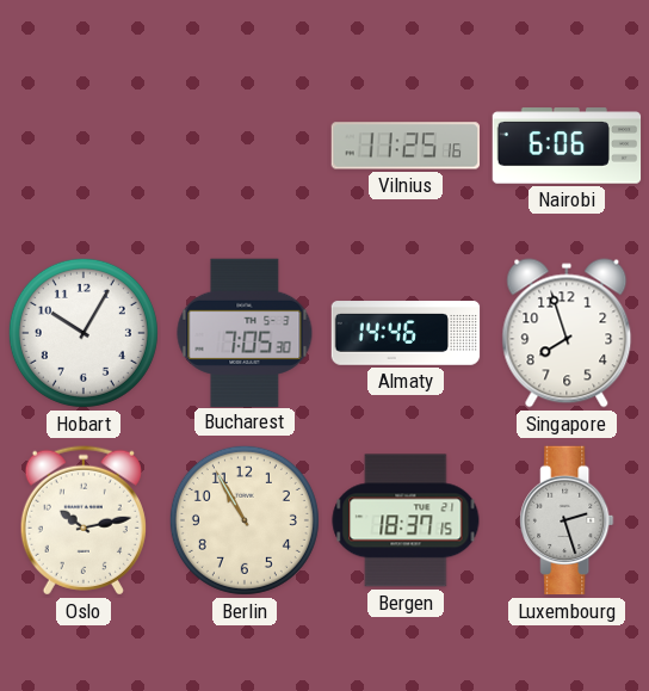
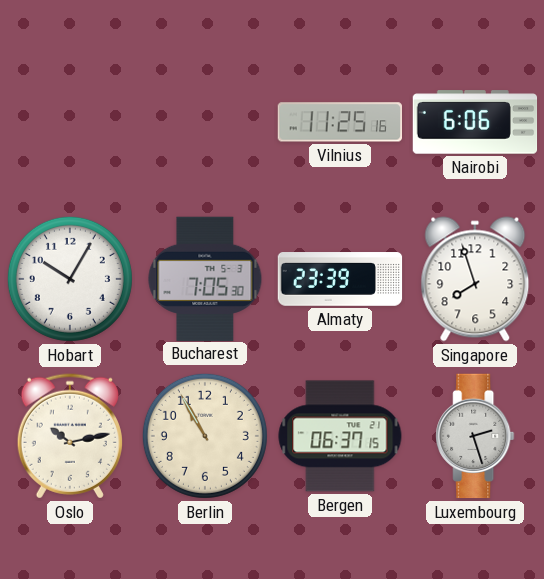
Almaty: 14:46 -> 23:39 (340, 279)
Bergen: 18:37 -> 06:37 (340, 436)
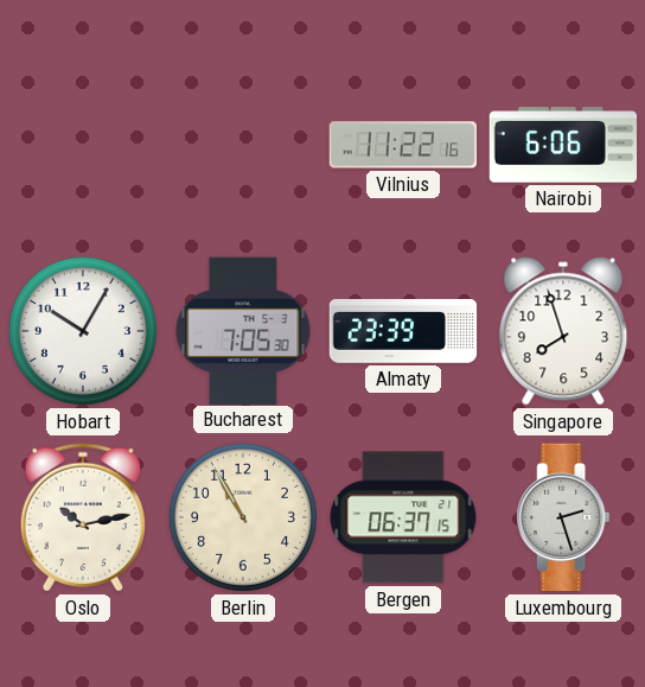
Vilnius: 11:25 -> 11:22 (402, 145)
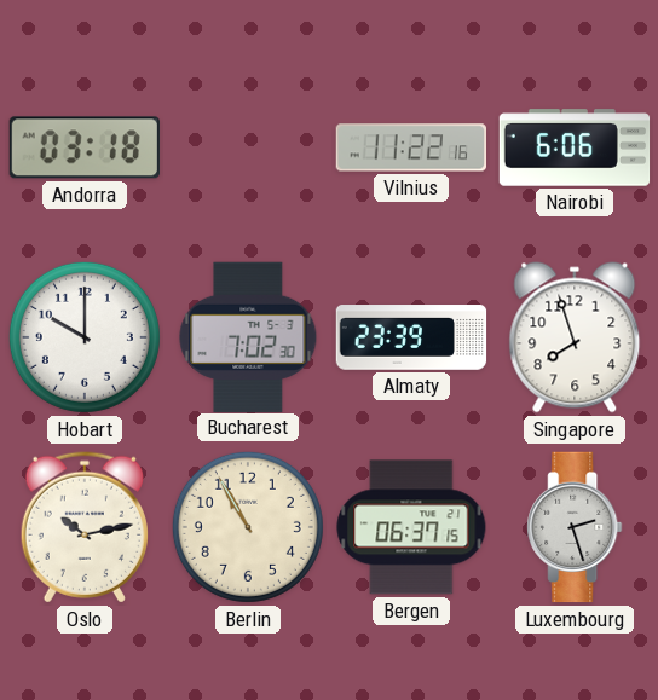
Andorra: none -> 03:18 (85, 147)
Hobart: 10:05 -> 10:00 (85, 337)
Bucharest: 7:05 -> 7:02 (248, 336)
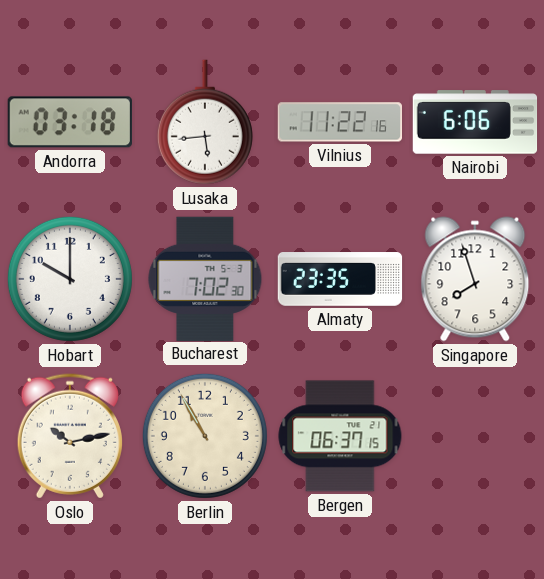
Lusaka: none -> 5:44 (205, 122)
Almaty: 23:39 -> 23:35 (340, 279)
Luxembourg: 2:27 -> none (575, 527)
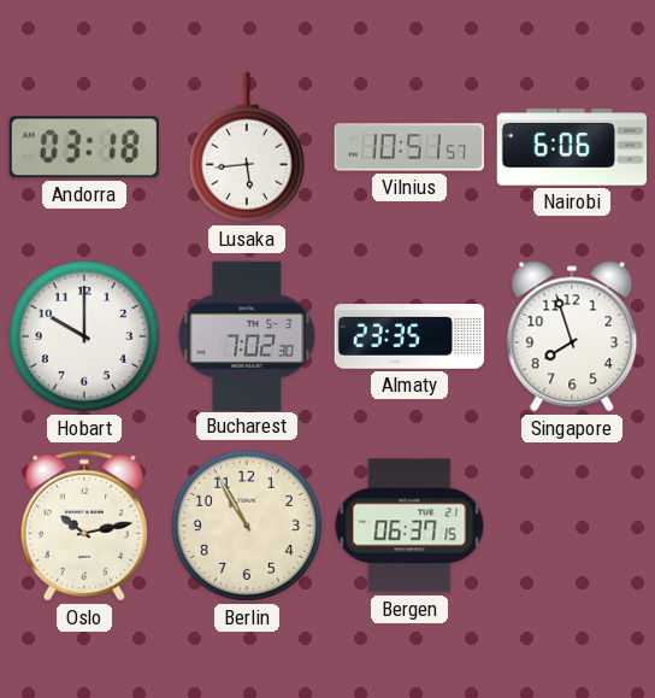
Vilnius: 11:22 -> 10:51 (408, 147)
